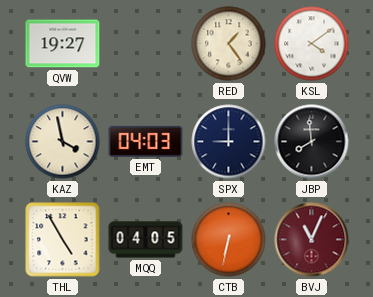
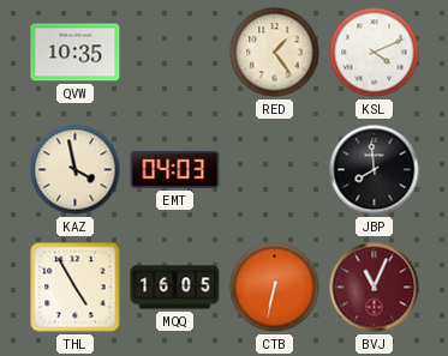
QVW: 19:27 -> 10:35 (76, 53)
KSL: 4:09 -> 4:11 (375, 53)
SPX: 9:00 -> none (229, 142)
MQQ: 04:05 -> 16:05 (175, 288)
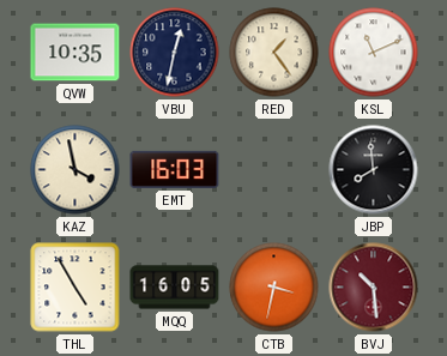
VBU: none -> 12:32 (175, 53)
KSL: 4:11 -> 11:11 (374, 53)
EMT: 04:03 -> 16:03 (175, 169)
CTB: 6:32 -> 3:32 (274, 288)
BVJ: 11:04 -> 10:29 (374, 288)
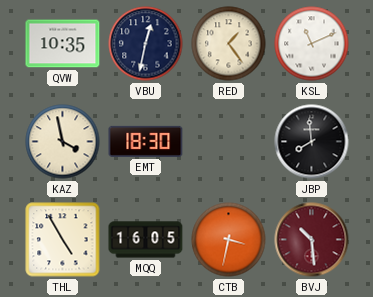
EMT: 16:03 -> 18:30 (146, 141)
